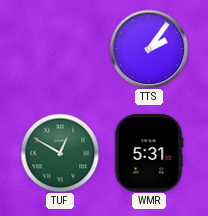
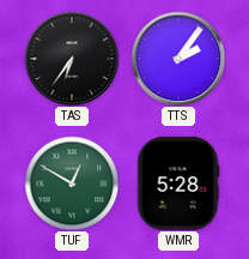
TAS: none -> 6:36 (72, 59)
WMR: 5:31 -> 5:28 (178, 183)
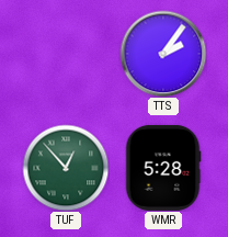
TAS: 6:36 -> none (72, 59)
TUF: 12:50 -> 12:53 (66, 168)
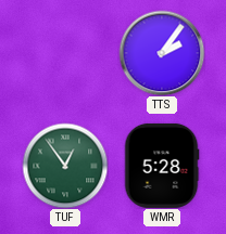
TUF: 12:53 -> 12:54 (65, 166)
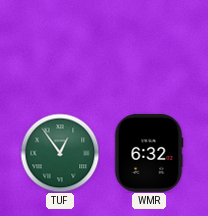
TTS: 2:06 -> none (162, 53)
WMR: 5:28 -> 6:32 (149, 153)
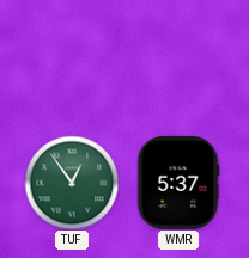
WMR: 6:32 -> 5:37 (178, 183)
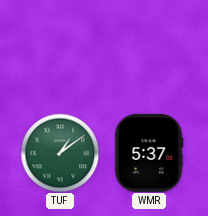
TUF: 12:54 -> 1:09 (60, 153)
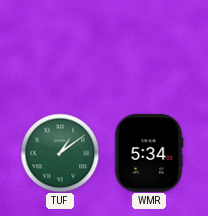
WMR: 5:37 -> 5:34 (149, 153)
